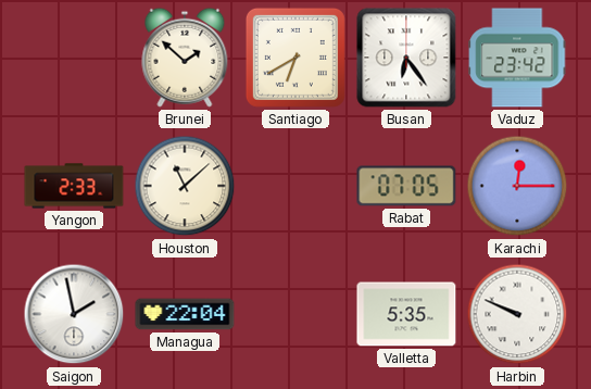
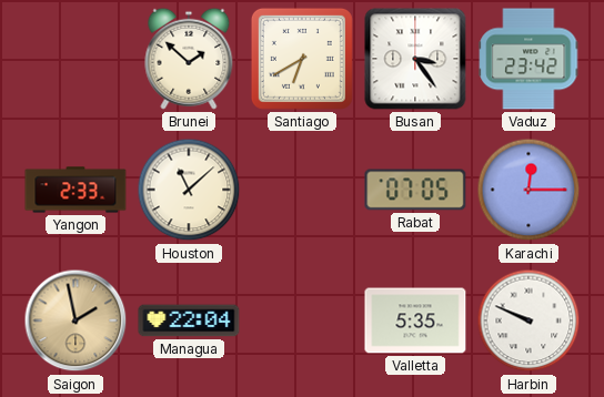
Busan: 6:24 -> 3:24 (415, 59)
Saigon dial: white -> champagne (75, 320)
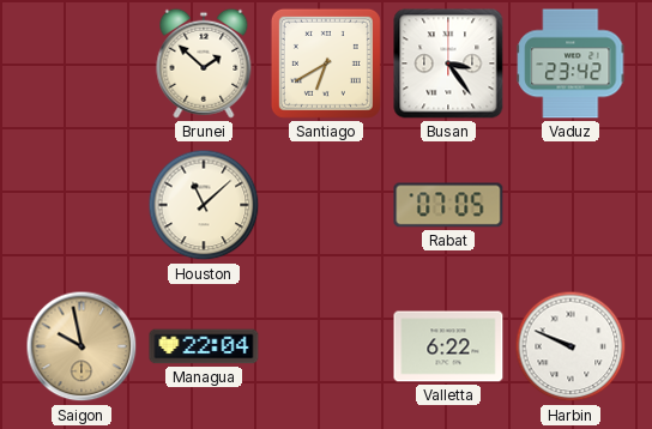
Yangon: 2:33 -> none (75, 190)
Karachi: 12:15 -> none (528, 190)
Saigon: 1:58 -> 9:58 (81, 346)
Valletta: 5:35 -> 6:22 (448, 346)
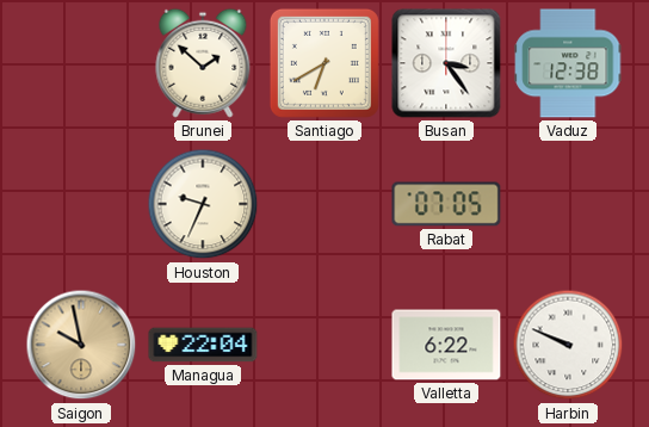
Vaduz: 23:42 -> 12:38 (568, 63)
Houston: 11:08 -> 9:34 (203, 204)
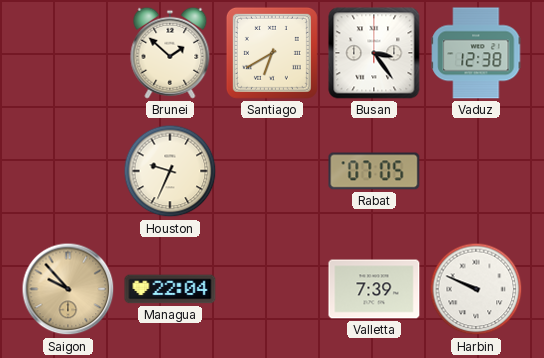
Saigon: 9:58 -> 9:53 (68, 289)
Valletta: 6:22 -> 7:39 (374, 289)
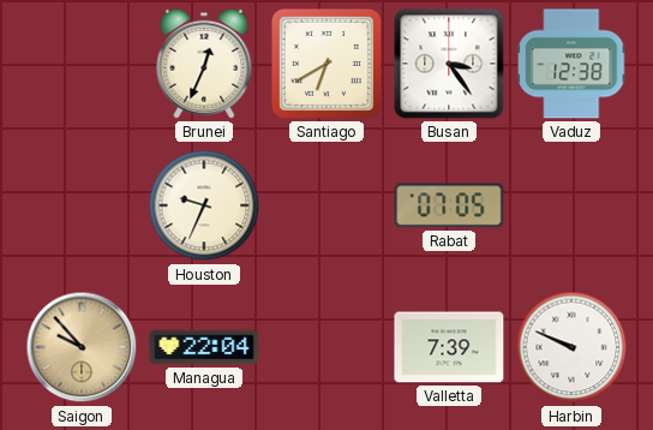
Brunei: 1:52 -> 12:34 (204, 64)
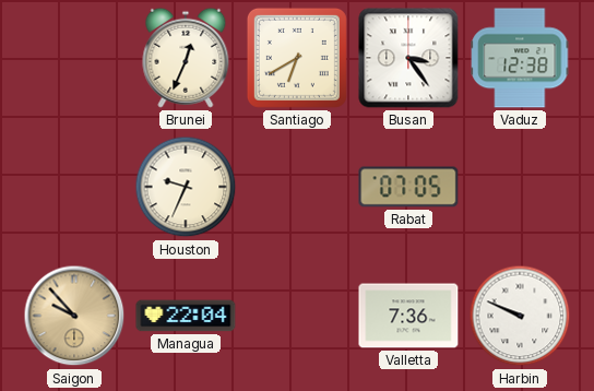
Valletta: 7:39 -> 7:36 (408, 316)
